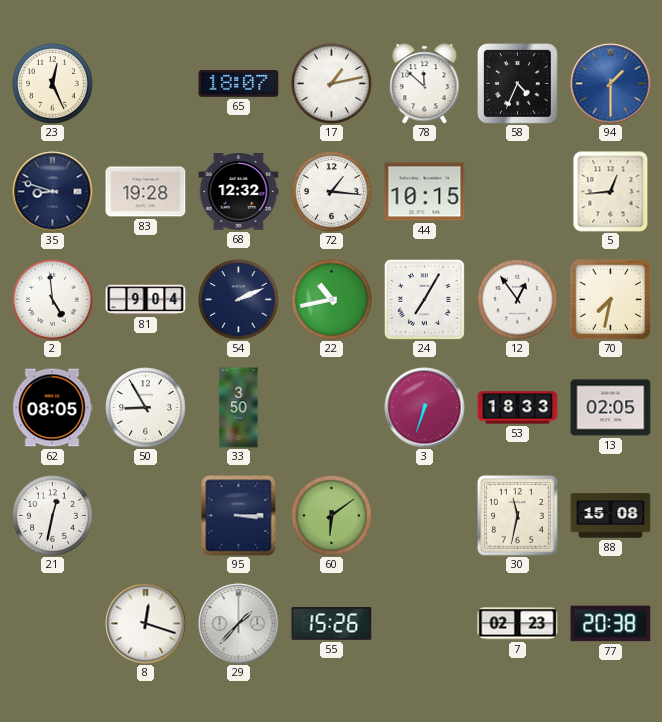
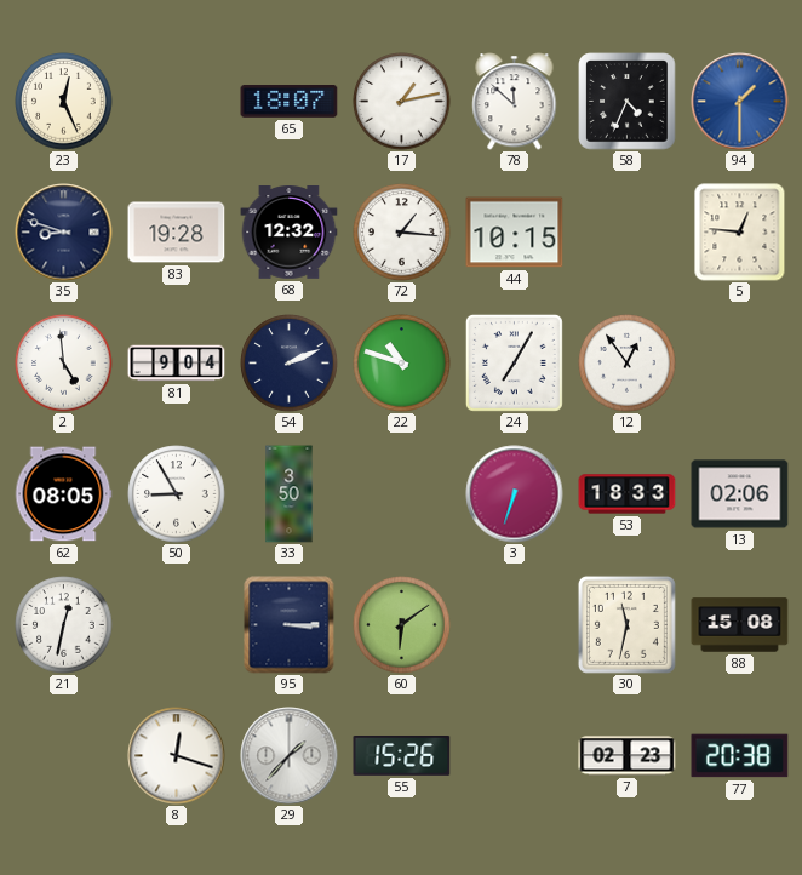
5: 12:44 -> 12:46 (740, 233)
22: 10:43 -> 10:48 (402, 364)
70: 7:32 -> none (610, 299)
13: 02:05 -> 02:06 (740, 494)
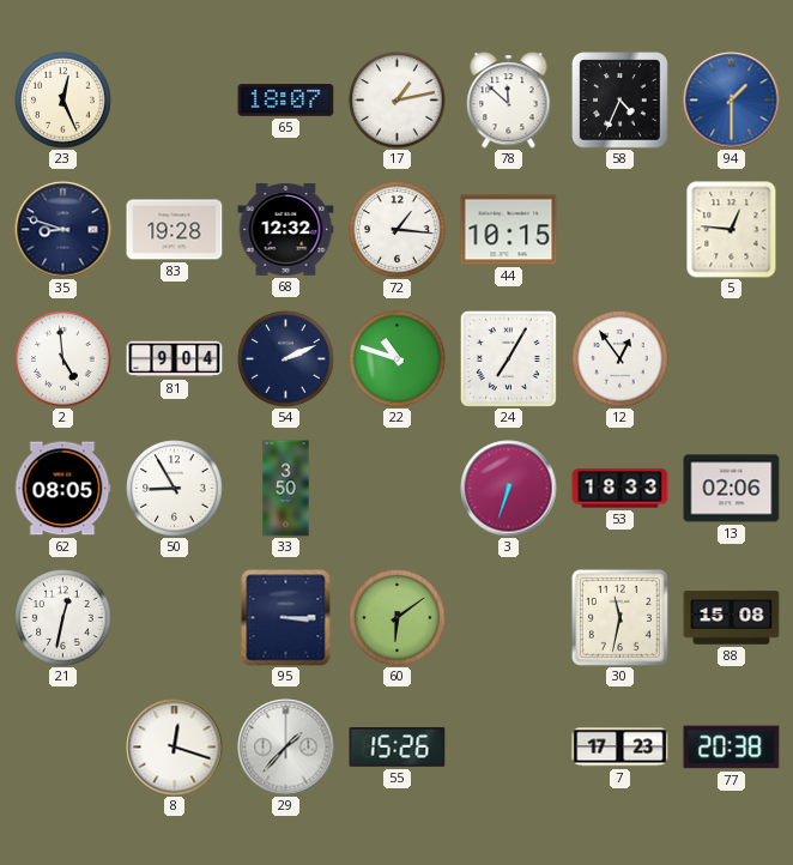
7: 02:23 -> 17:23 (621, 748)
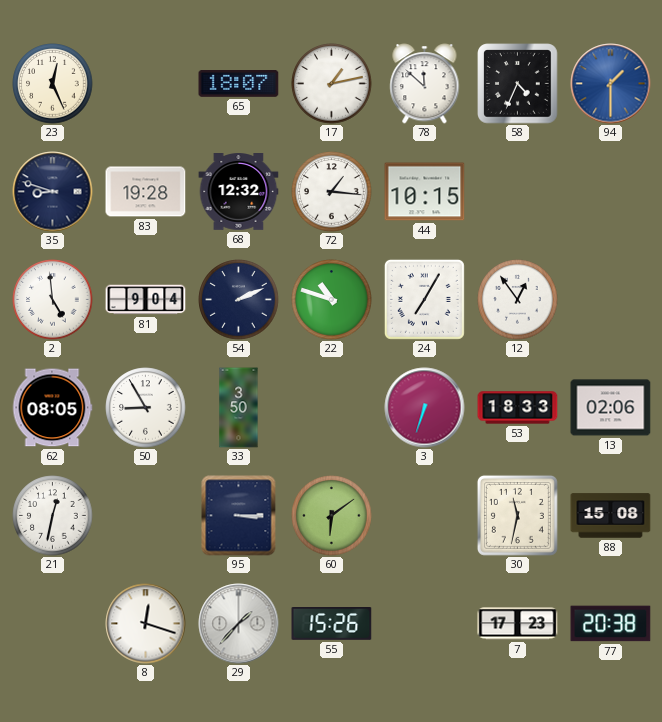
5: 12:46 -> none (732, 230)
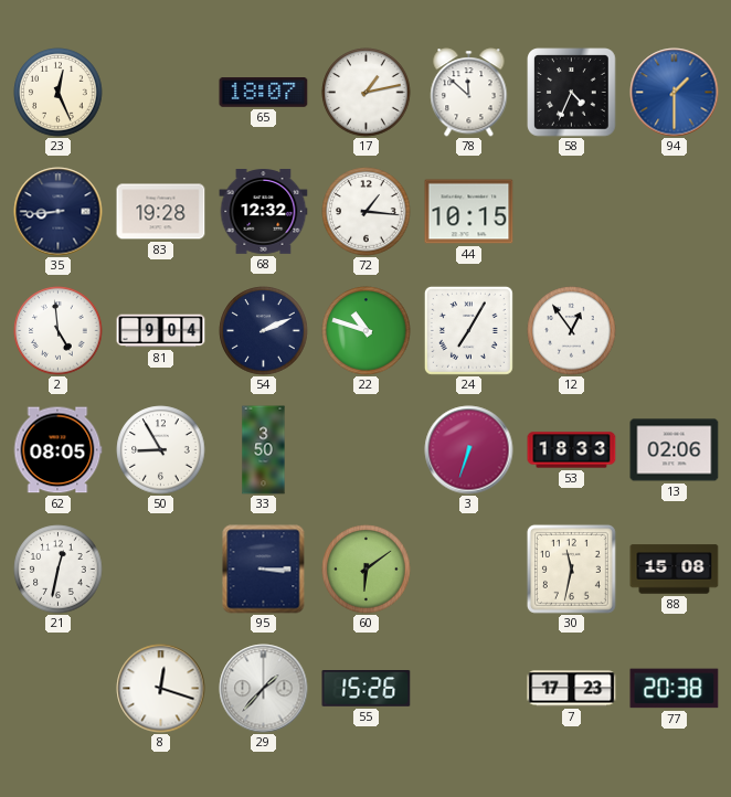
35: 8:48 -> 8:44 (59, 212)
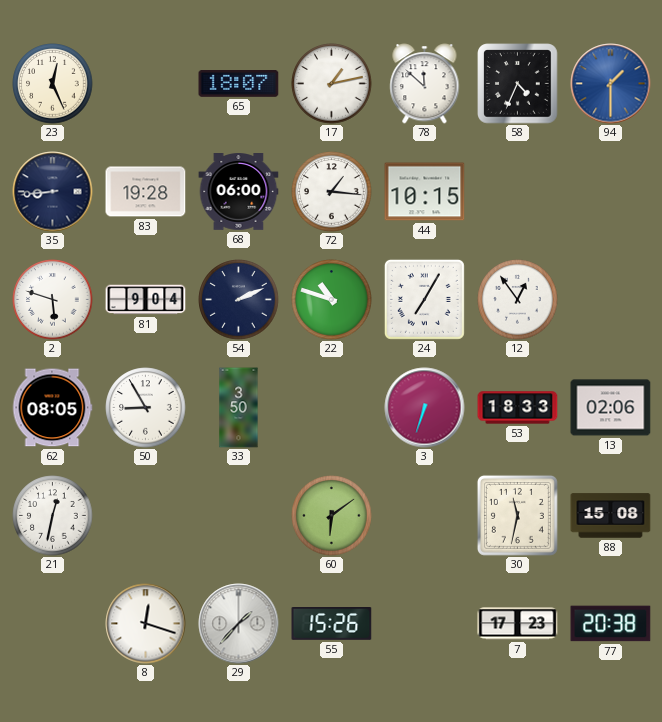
68: 12:32 -> 06:00 (239, 192)
2: 4:59 -> 5:48 (53, 300)
95: 3:15 -> none (264, 570)
